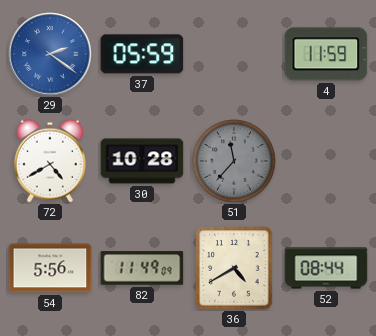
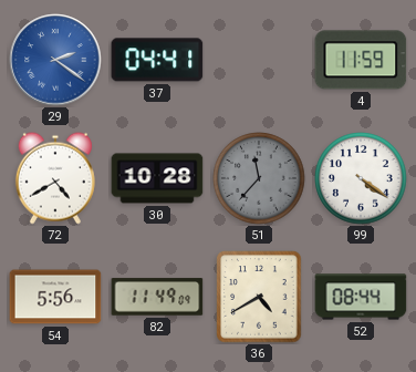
37: 05:59 -> 04:41 (157, 60)
99: none -> 4:21 (361, 178)
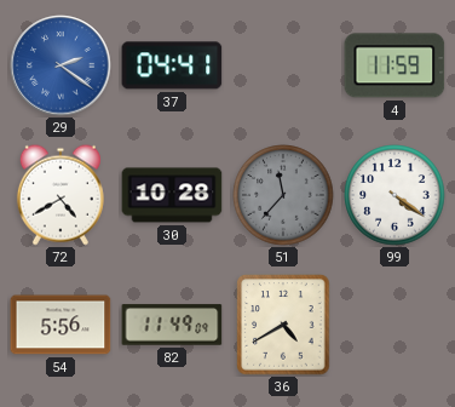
52: 08:44 -> none (361, 297)
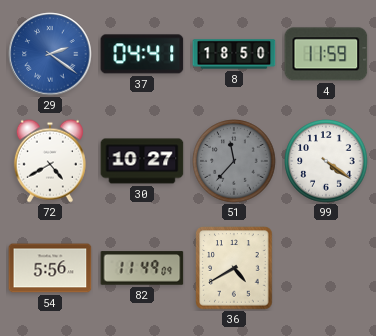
8: none -> 18:50 (234, 54)
30: 10:28 -> 10:27 (142, 161)
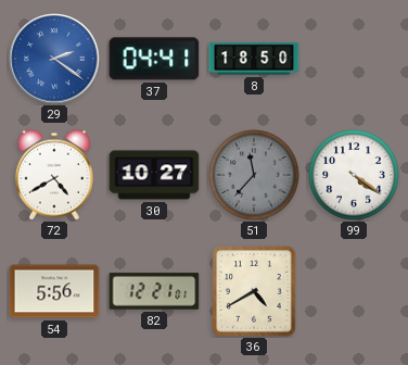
4: 11:59 -> none (326, 54)
82: 11:49 -> 12:21 (154, 291)
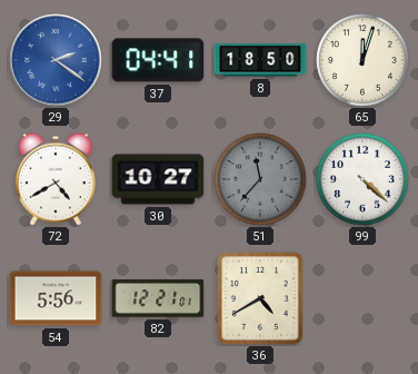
65: none -> 12:03 (362, 60)
99: 4:21 -> 4:22 (362, 179)
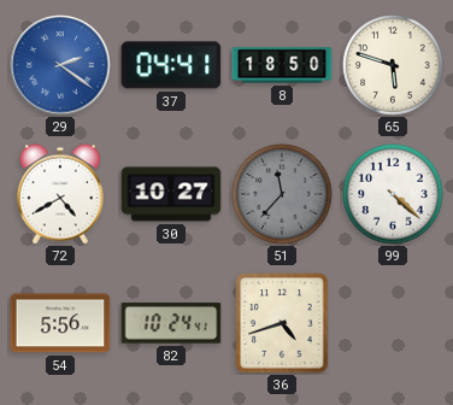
65: 12:03 -> 5:48 (393, 65)
82: 12:21 -> 10:24 (171, 323)
36: 4:40 -> 4:42 (282, 323)
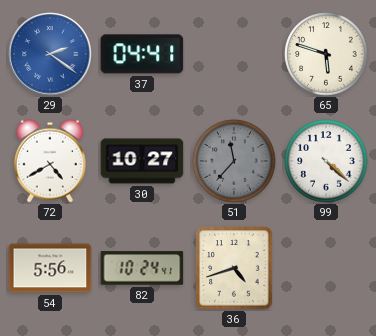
8: 18:50 -> none (282, 65)
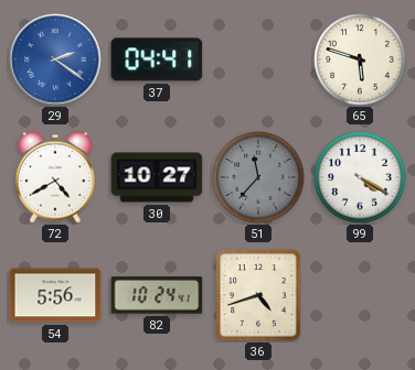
99: 4:22 -> 4:20 (360, 177)
